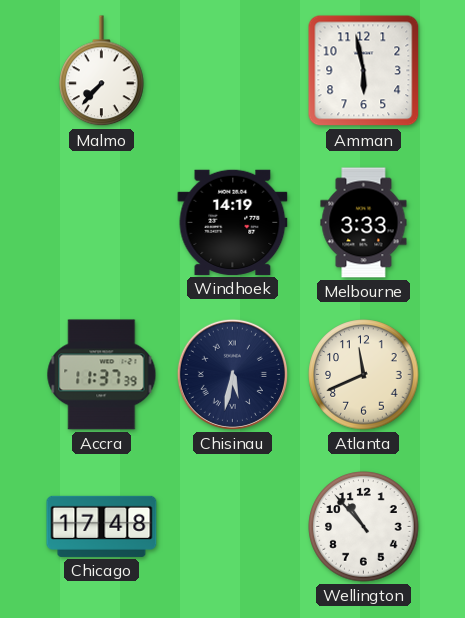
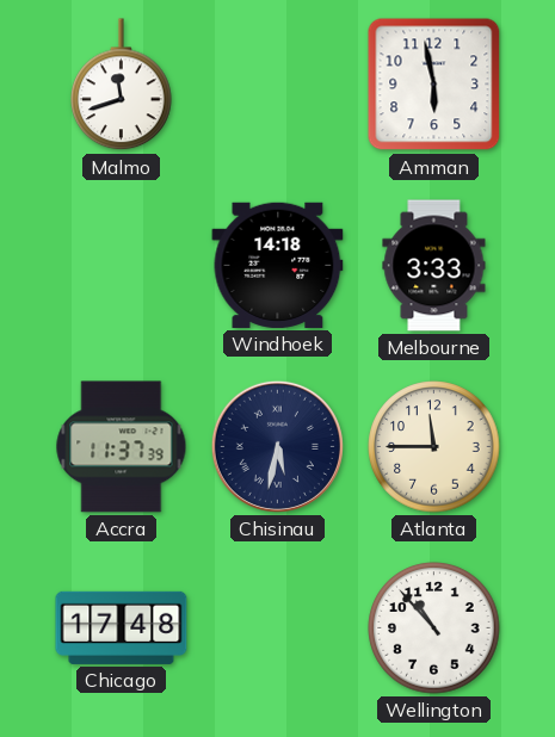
Malmo: 7:37 -> 11:42 (122, 85)
Windhoek: 14:19 -> 14:18 (278, 265)
Atlanta: 11:41 -> 11:45 (434, 447)
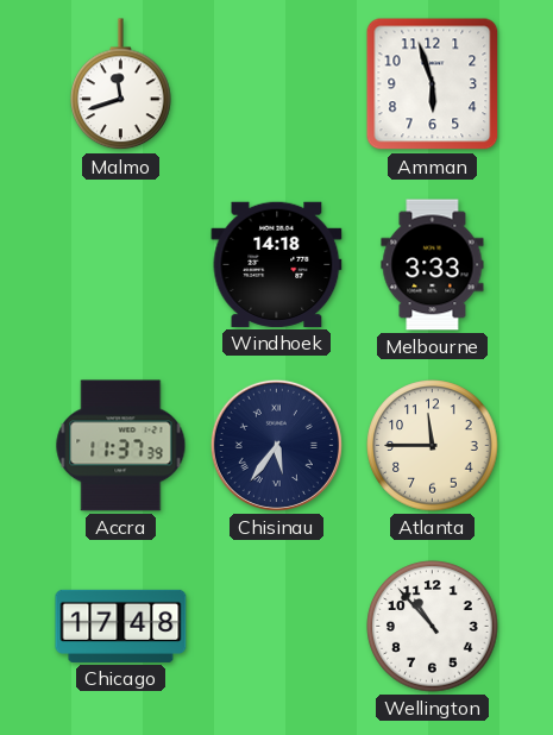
Amman: 5:58 -> 5:57 (433, 84)
Chisinau: 5:32 -> 5:36 (276, 445)
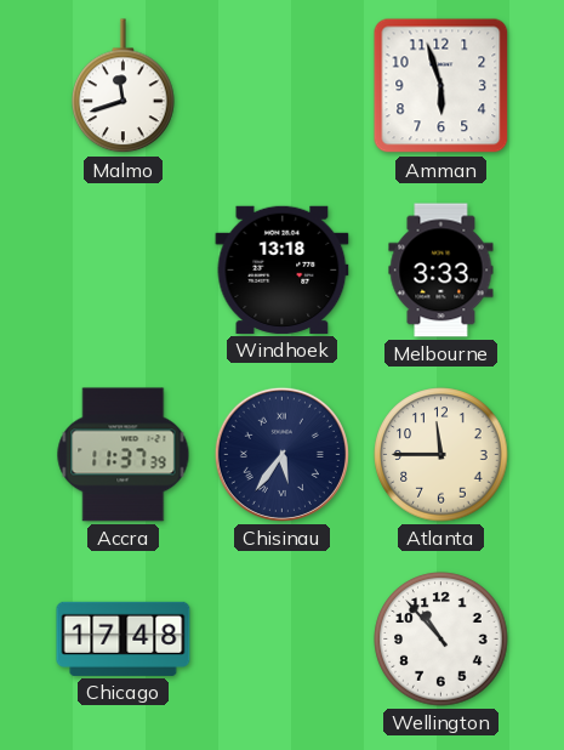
Windhoek: 14:18 -> 13:18 (283, 269)
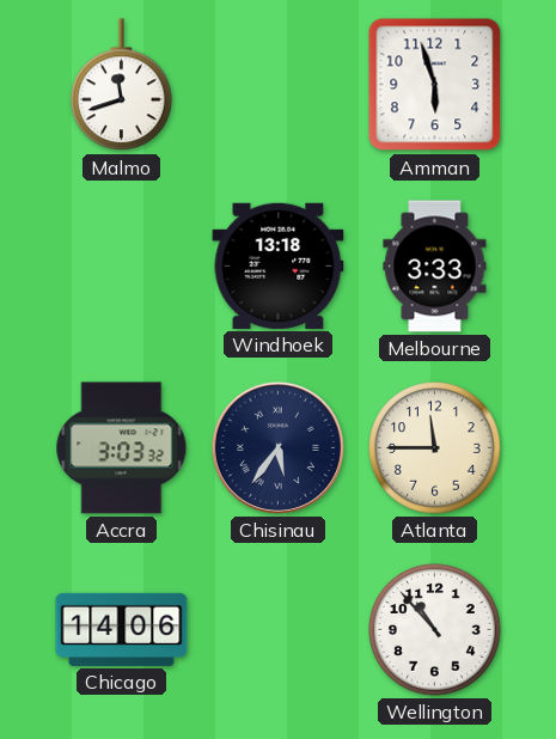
Accra: 11:37 -> 3:03 (122, 448)
Chicago: 17:48 -> 14:06 (122, 629)
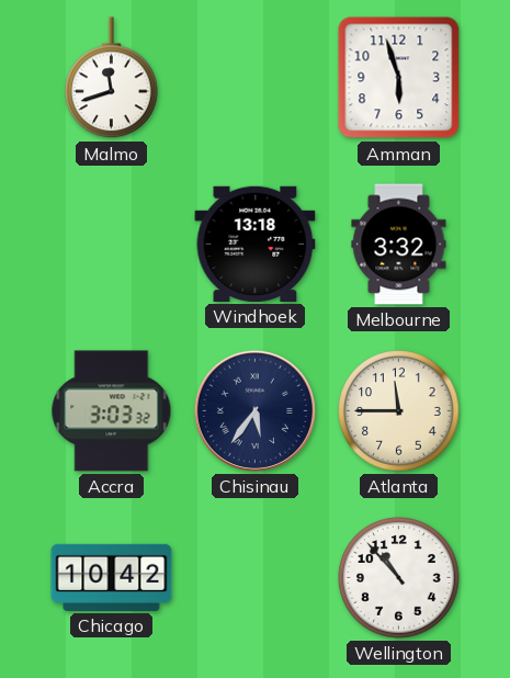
Melbourne: 3:33 -> 3:32 (399, 245)
Chicago: 14:06 -> 10:42 (112, 577)
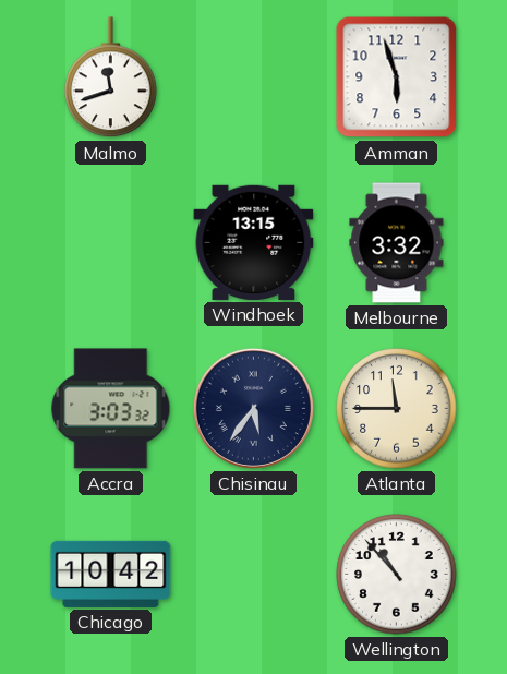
Windhoek: 13:18 -> 13:15 (254, 242)
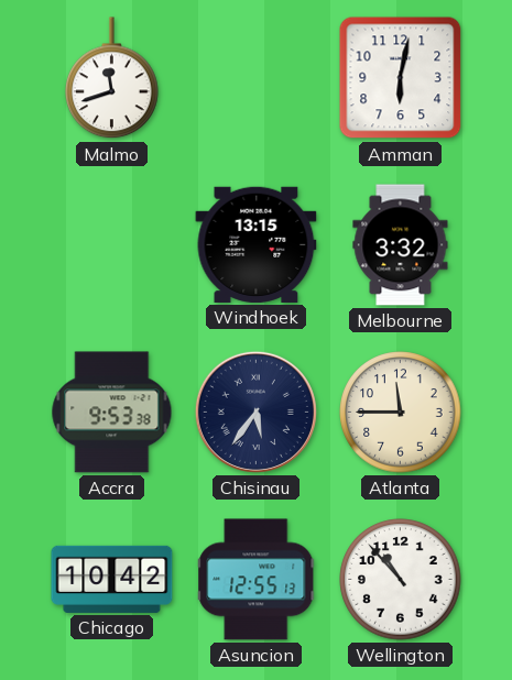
Amman: 5:57 -> 6:02 (401, 78)
Accra: 3:03 -> 9:53 (112, 413)
Asuncion: none -> 12:55 (257, 580)
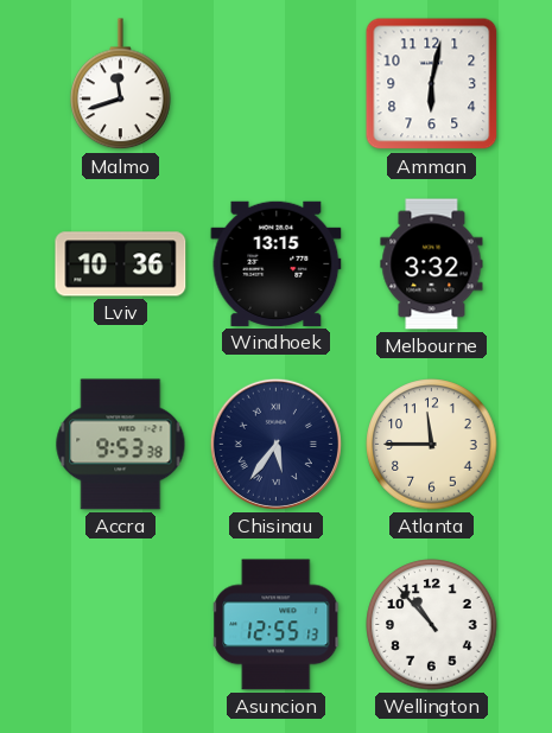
Lviv: none -> 10:36 (121, 264)
Chicago: 10:42 -> none (112, 579)
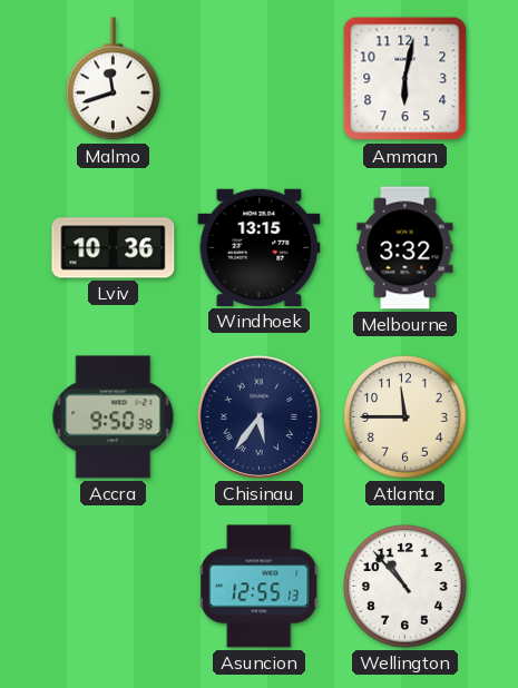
Accra: 9:53 -> 9:50 (114, 417)
